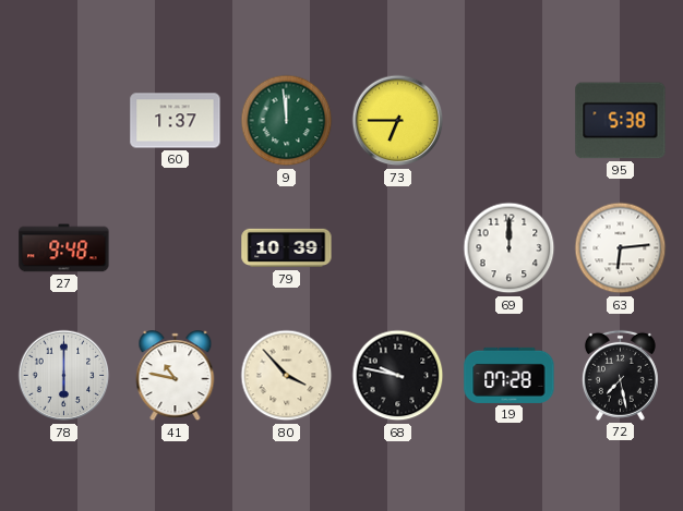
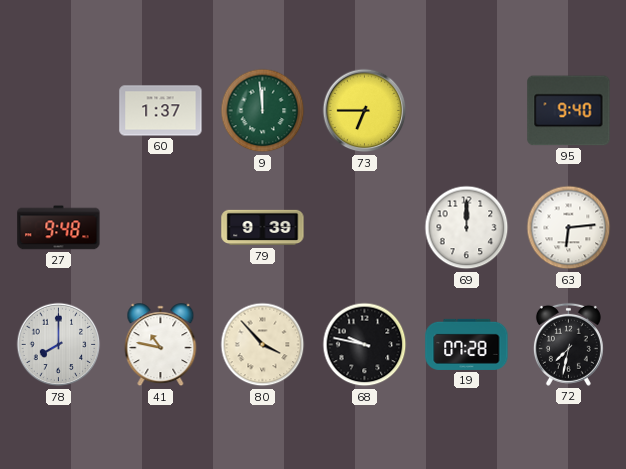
95: 5:38 -> 9:40 (569, 111)
79: 10:39 -> 9:39 (263, 228)
78: 6:00 -> 8:00 (59, 345)
72: 7:28 -> 7:32 (568, 344)
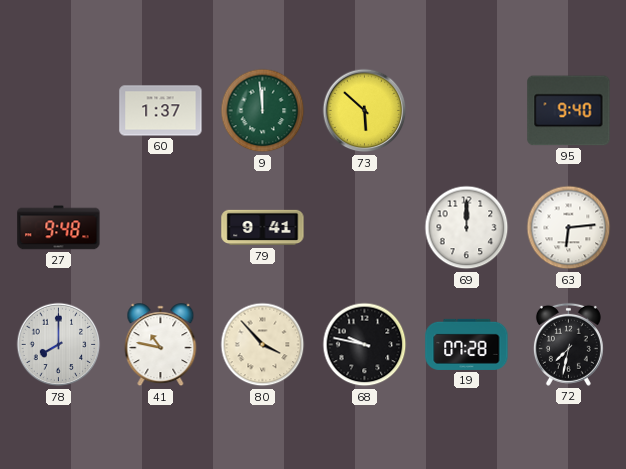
73: 6:45 -> 5:52 (365, 111)
79: 9:39 -> 9:41 (263, 228)
